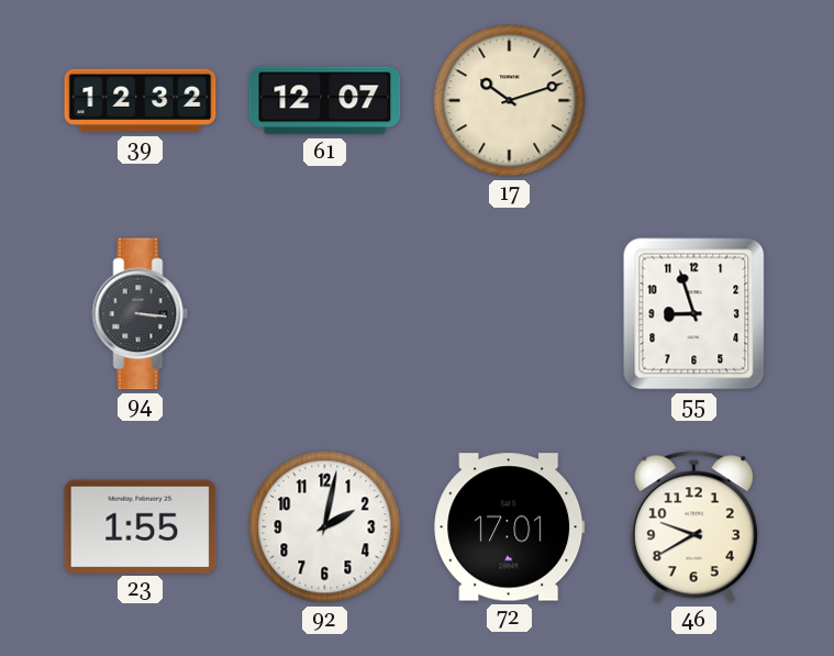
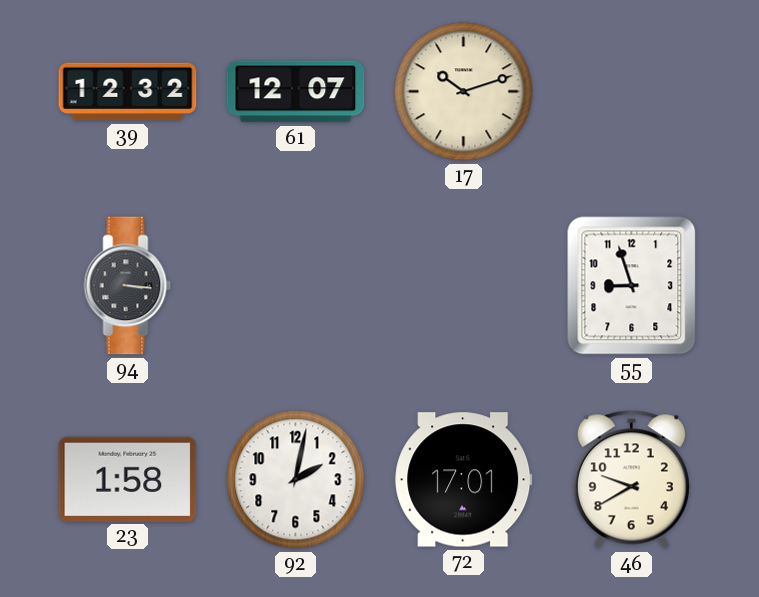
23: 1:55 -> 1:58 (128, 479)
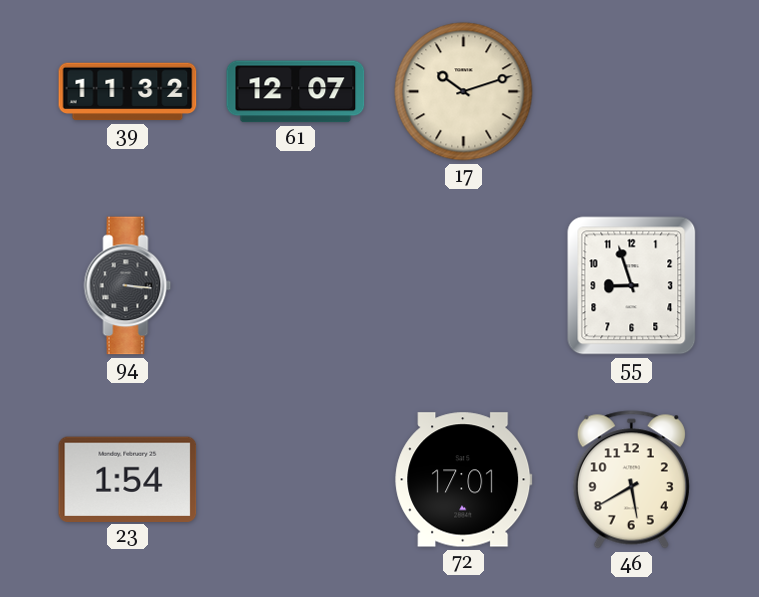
39: 12:32 -> 11:32 (128, 92)
23: 1:58 -> 1:54 (128, 479)
92: 2:02 -> none (296, 480)
46: 9:40 -> 5:40 (631, 480)
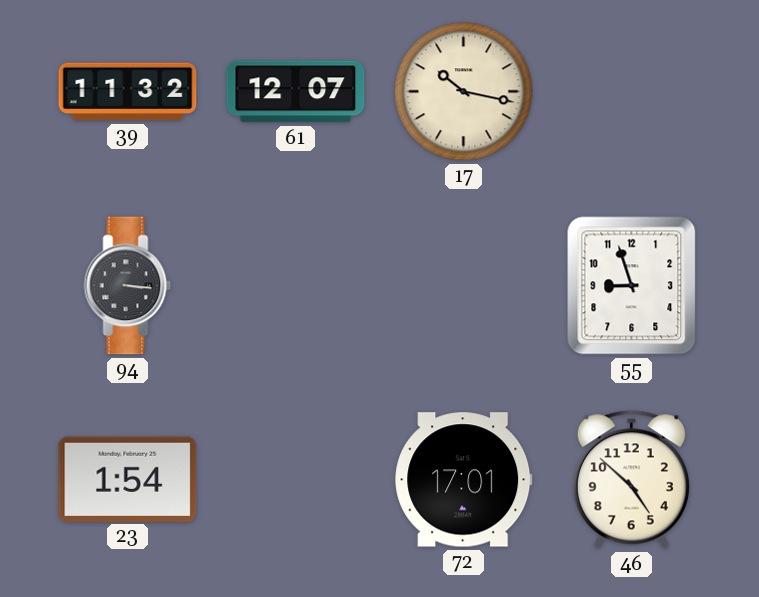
17: 10:12 -> 10:17 (464, 92)
46: 5:40 -> 4:52 (631, 480)
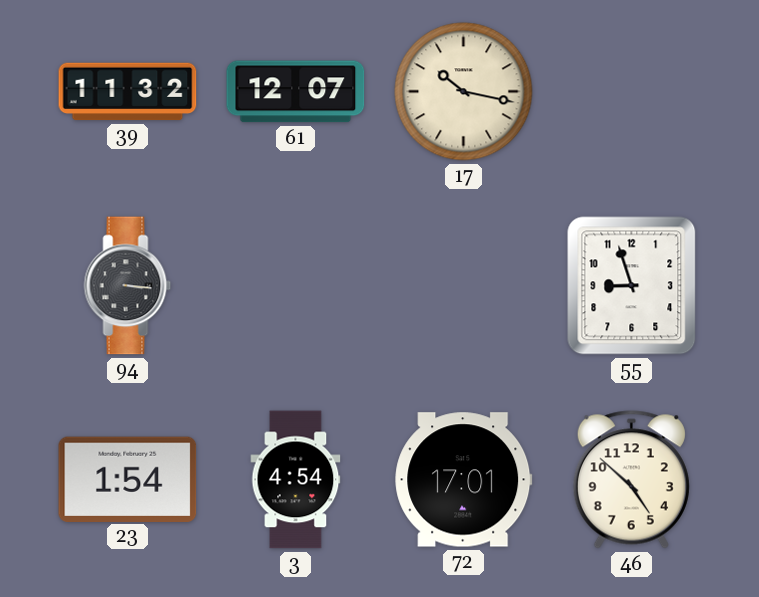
3: none -> 4:54 (296, 480)
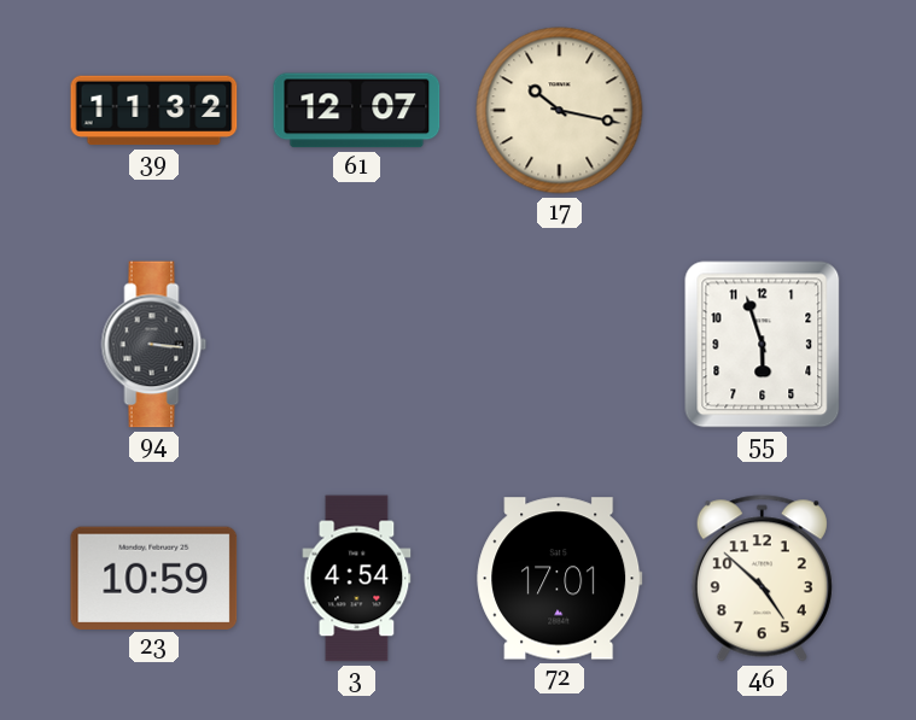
55: 8:57 -> 5:57 (763, 345)
23: 1:54 -> 10:59 (154, 578)
